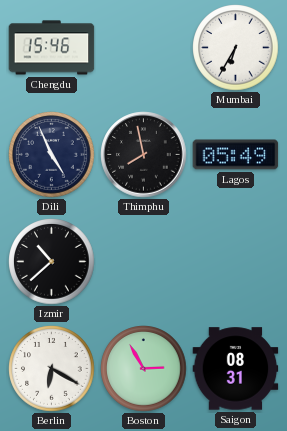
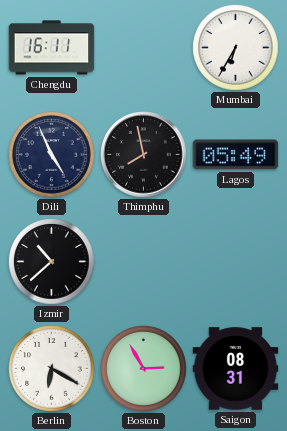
Chengdu: 15:46 -> 16:11 (52, 48)
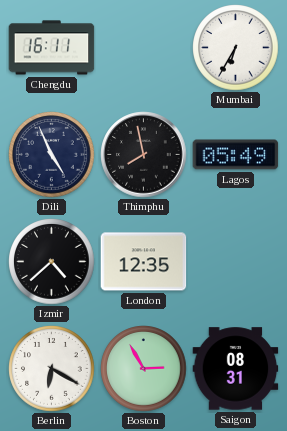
Izmir: 10:38 -> 4:38 (52, 262)
London: none -> 12:35 (144, 262)
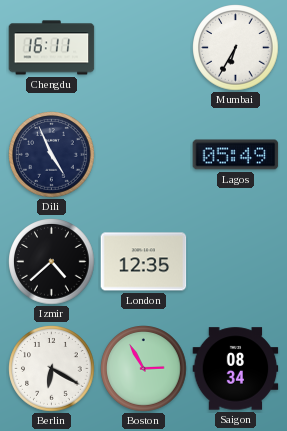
Thimphu: 7:58 -> none (144, 155)
Saigon: 08:31 -> 08:34 (236, 369)
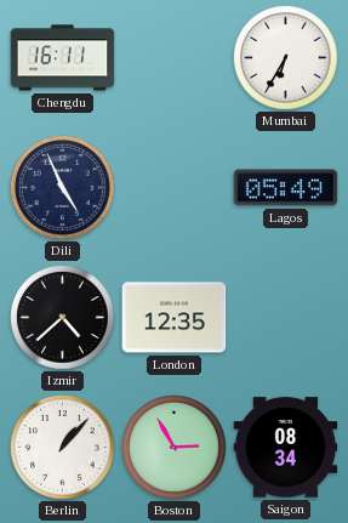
Berlin: 6:20 -> 1:07 (63, 448)
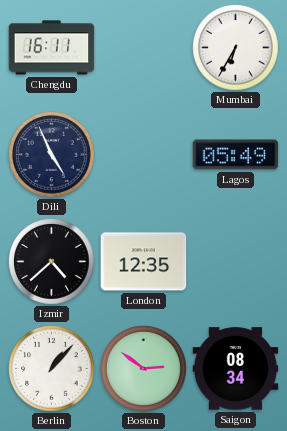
Boston: 2:55 -> 2:51 (144, 369)
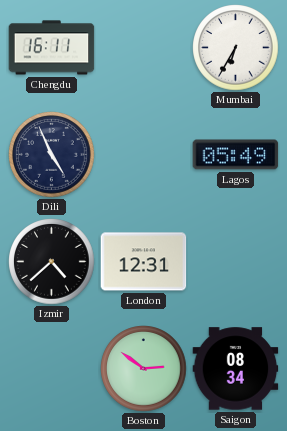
London: 12:35 -> 12:31 (144, 262)
Berlin: 1:07 -> none (52, 369)
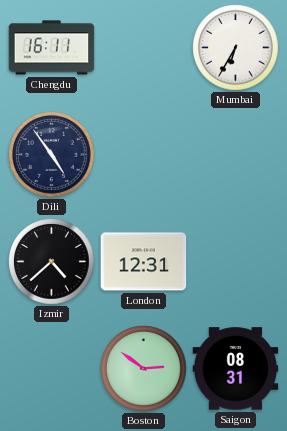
Dili: 4:56 -> 4:54 (52, 155)
Lagos: 05:49 -> none (236, 155)
Saigon: 08:34 -> 08:31 (236, 369)
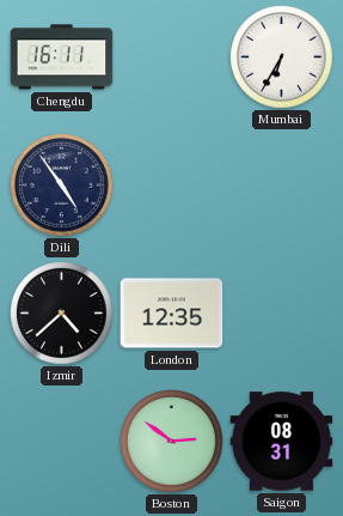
London: 12:31 -> 12:35 (172, 314)
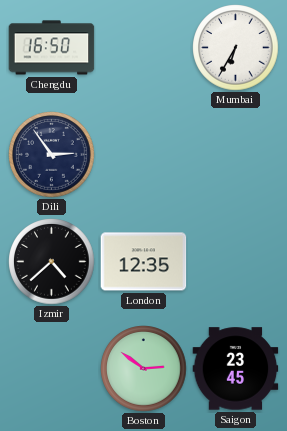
Chengdu: 16:11 -> 16:50 (52, 48)
Dili: 4:54 -> 2:54 (52, 155)
Saigon: 08:31 -> 23:45 (236, 369)
